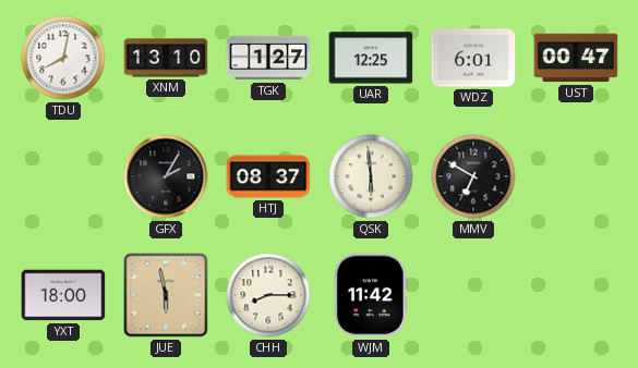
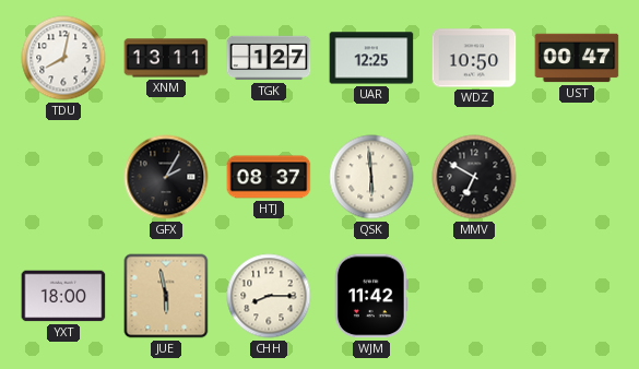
XNM: 13:10 -> 13:11 (166, 58)
WDZ: 6:01 -> 10:50 (474, 58)
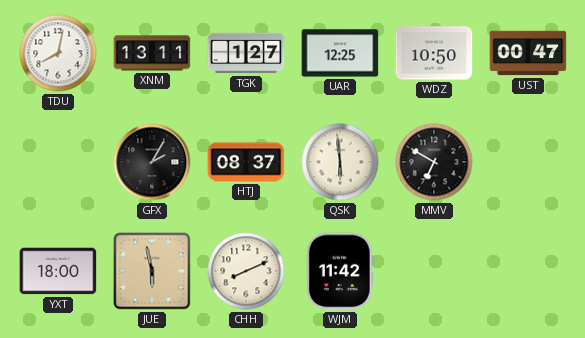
CHH: 8:15 -> 8:11 (246, 271)
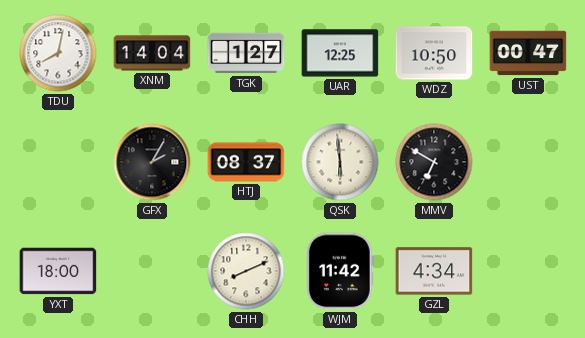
XNM: 13:11 -> 14:04 (152, 53)
JUE: 5:58 -> none (152, 271)
GZL: none -> 4:34 (434, 271)
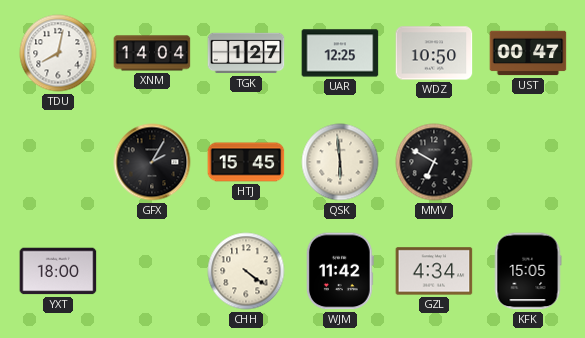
HTJ: 08:37 -> 15:45 (246, 162)
CHH: 8:11 -> 4:21 (246, 271)
KFK: none -> 15:05 (528, 271)
